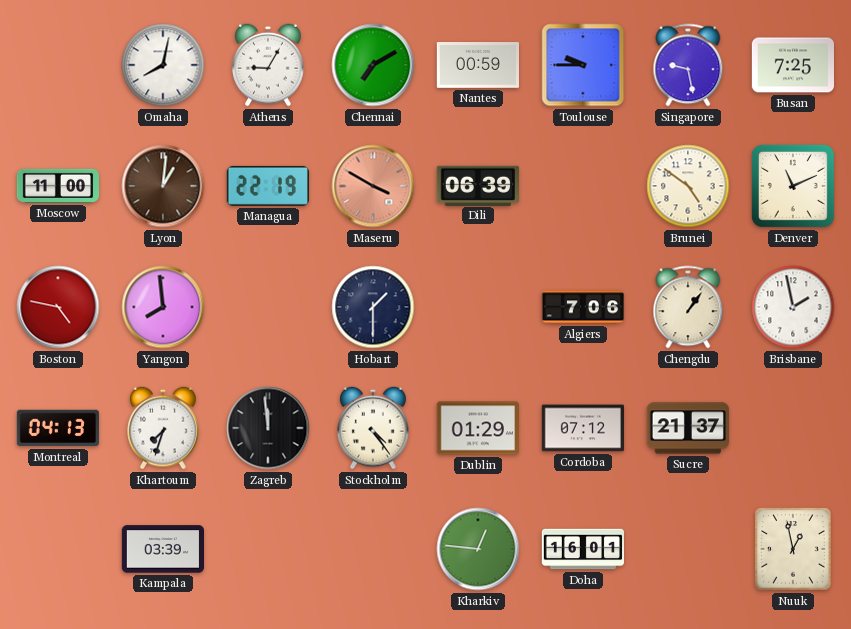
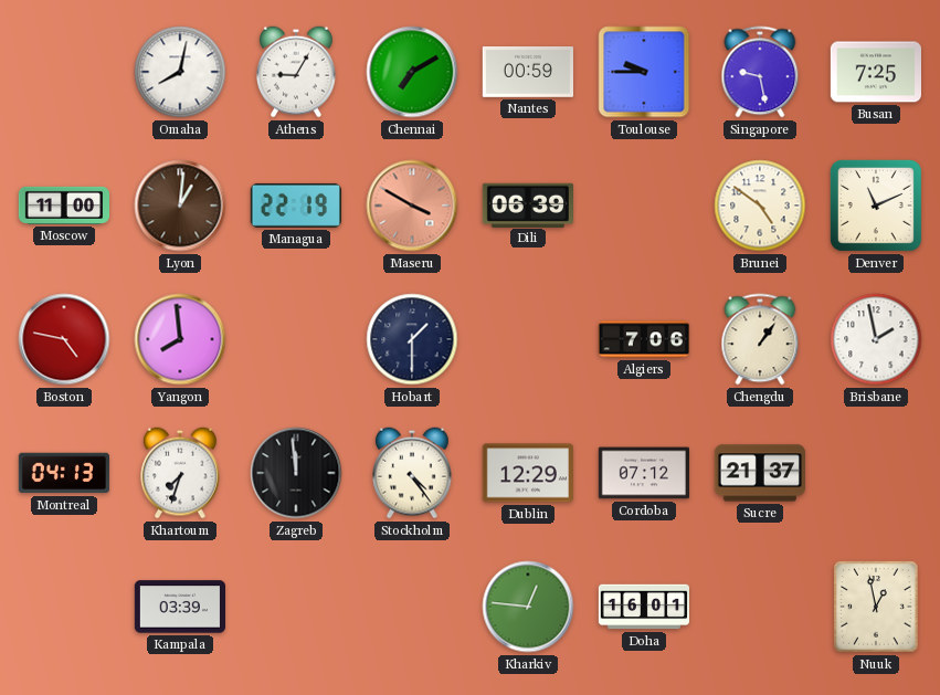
Dublin: 01:29 -> 12:29 (528, 473)
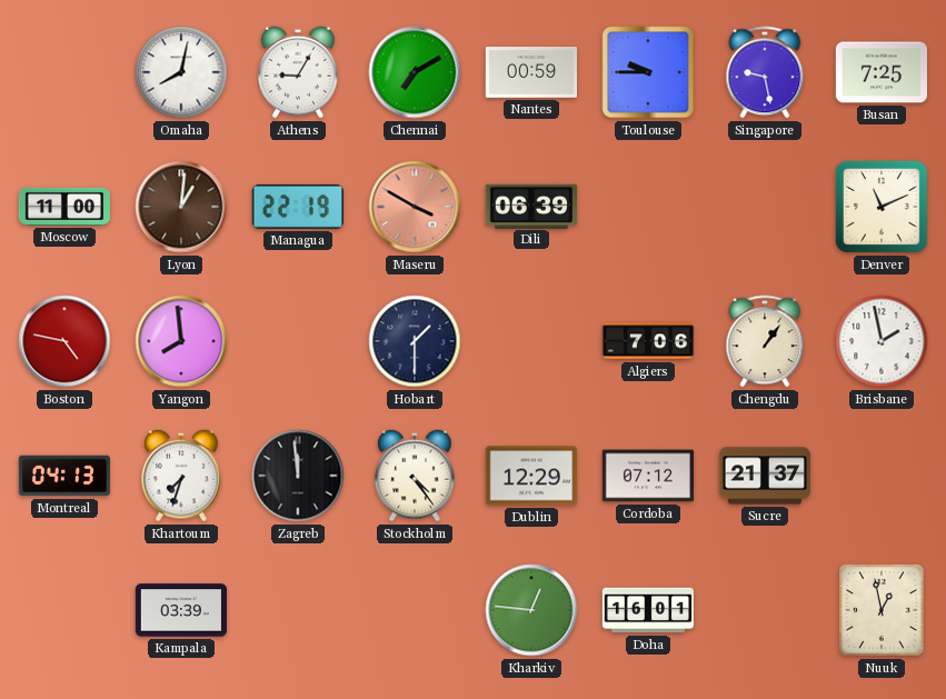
Brunei: 4:51 -> none (760, 206)
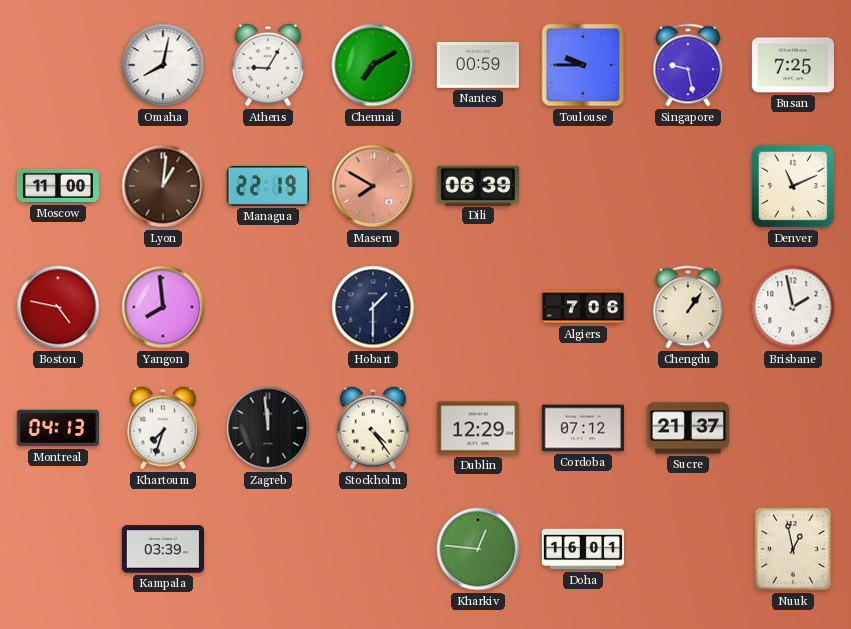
Maseru: 3:50 -> 7:50 (373, 186)
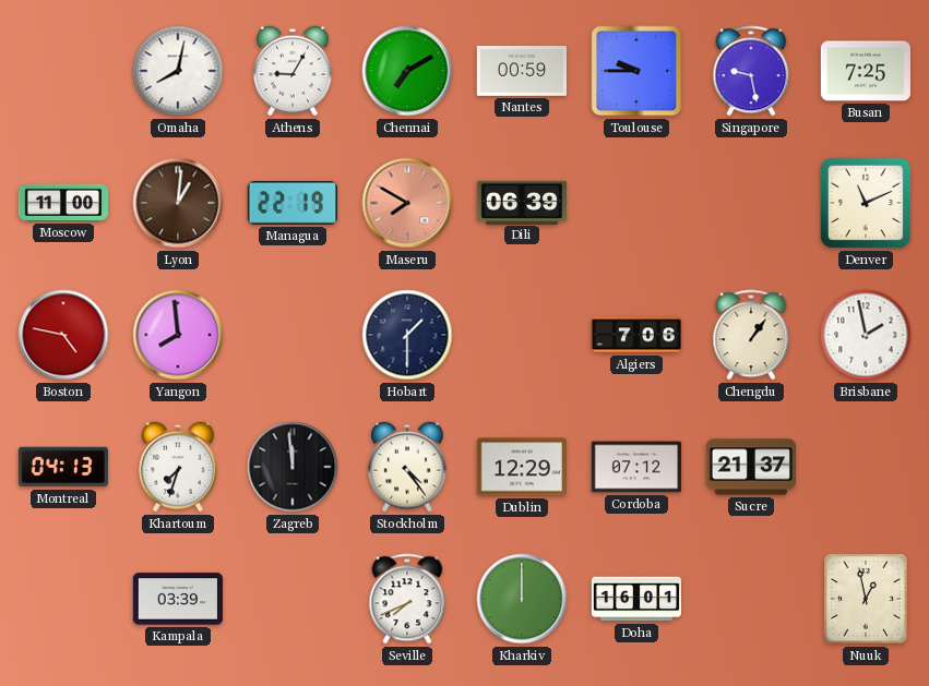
Seville: none -> 7:41 (407, 599)
Kharkiv: 12:46 -> 12:00 (522, 599)
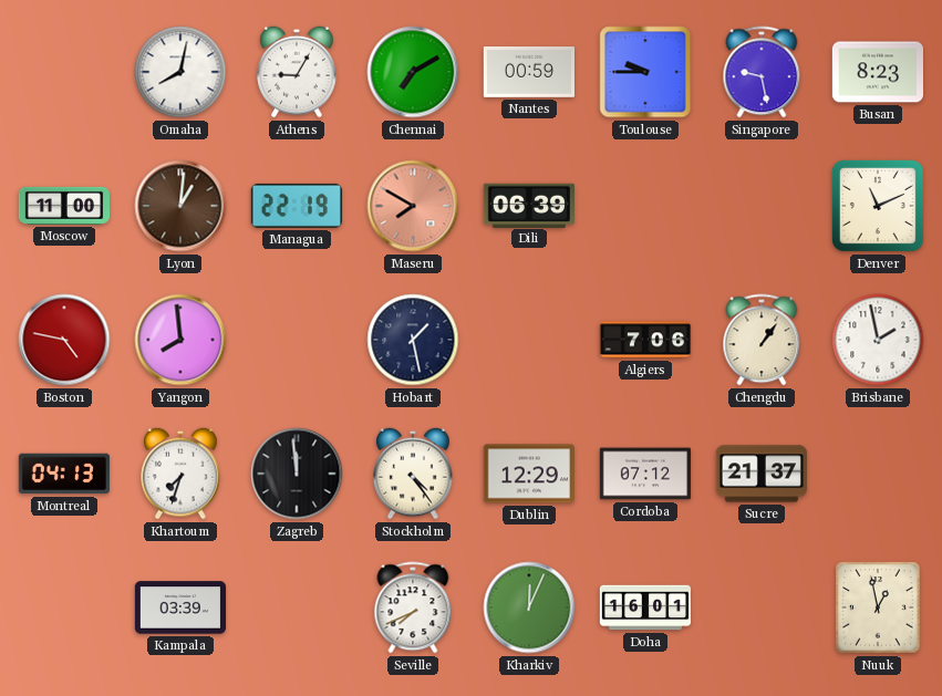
Busan: 7:25 -> 8:23 (877, 72)
Hobart: 1:30 -> 1:28 (413, 340)
Kharkiv: 12:00 -> 12:04 (529, 607)
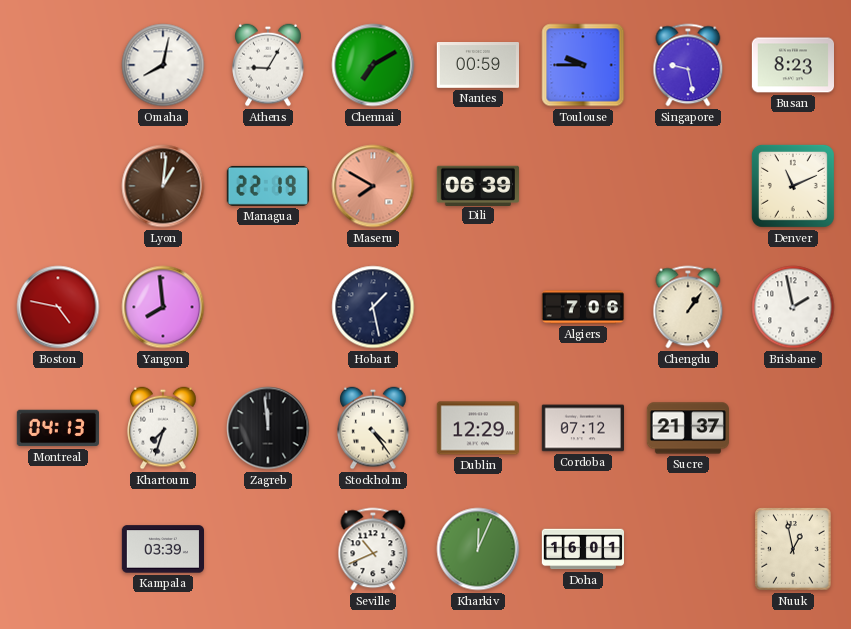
Moscow: 11:00 -> none (63, 206)
Seville: 7:41 -> 10:41 (373, 549)
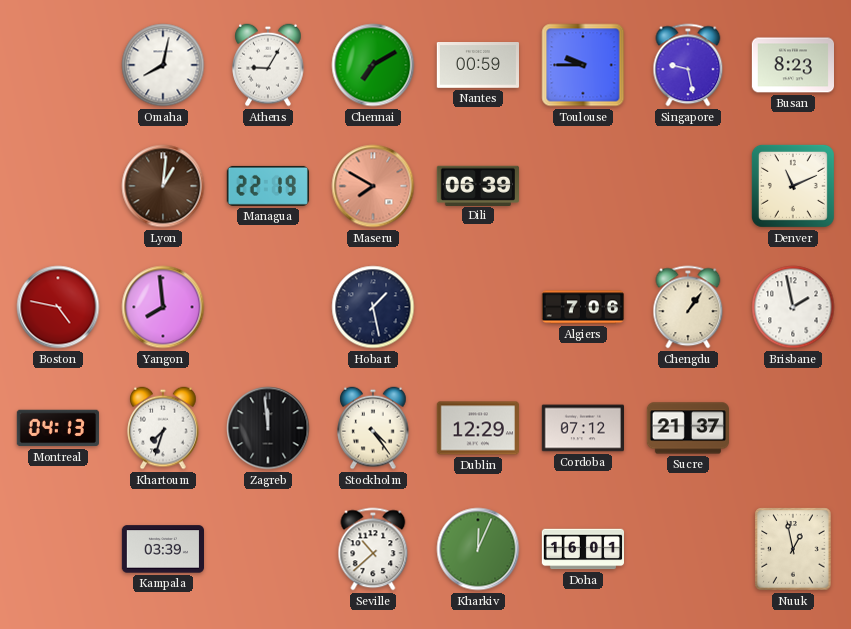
Seville: 10:41 -> 10:38 (373, 549)
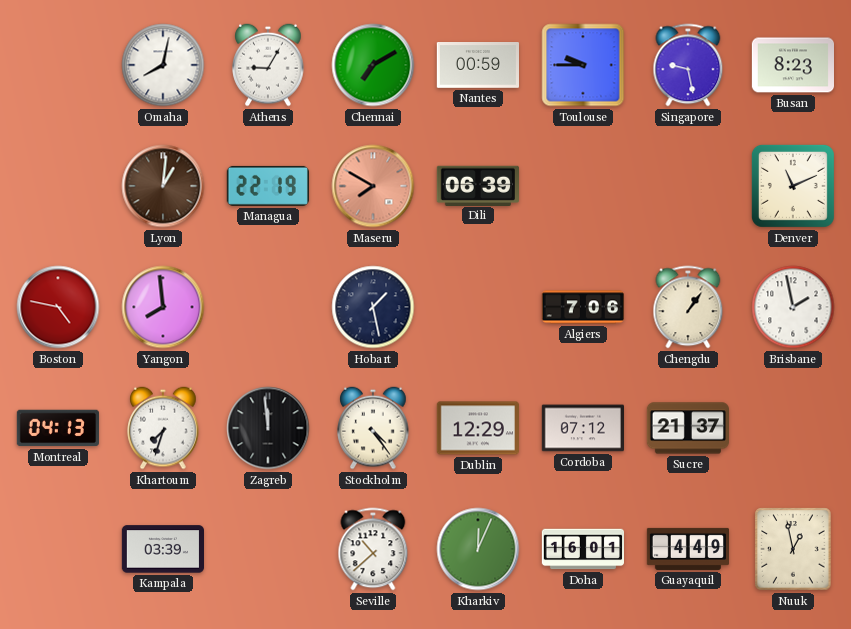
Guayaquil: none -> 4:49 (687, 549)
